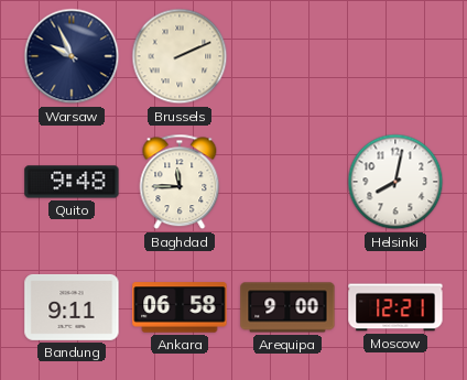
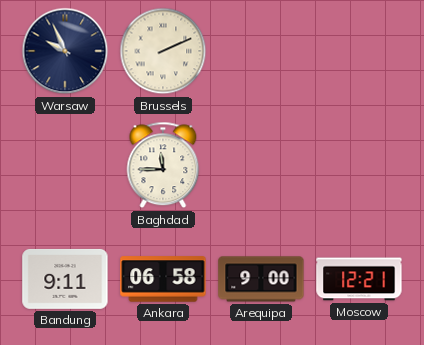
Quito: 9:48 -> none (72, 182)
Helsinki: 8:02 -> none (395, 182)
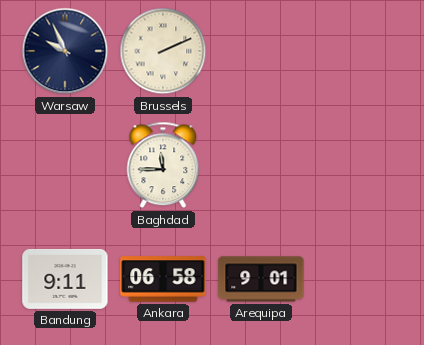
Arequipa: 9:00 -> 9:01 (261, 279)
Moscow: 12:21 -> none (359, 279)
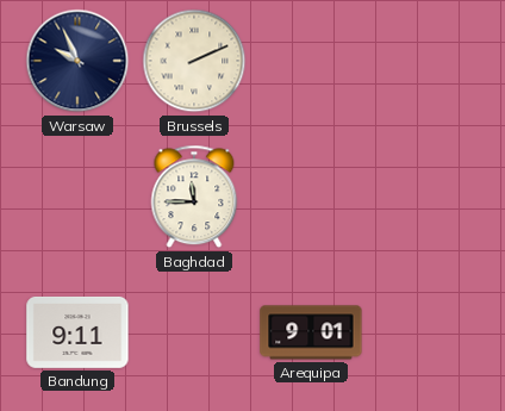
Ankara: 06:58 -> none (163, 279)
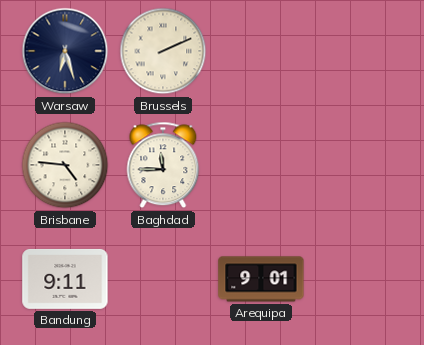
Warsaw: 9:56 -> 6:27 (65, 51)
Brisbane: none -> 4:46 (65, 165)
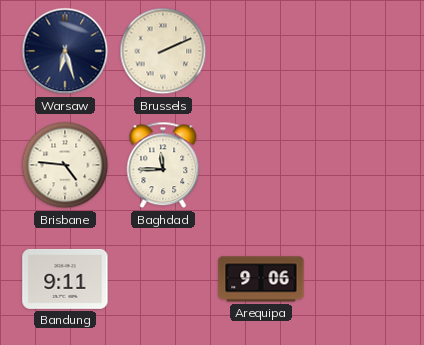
Arequipa: 9:01 -> 9:06 (261, 279)
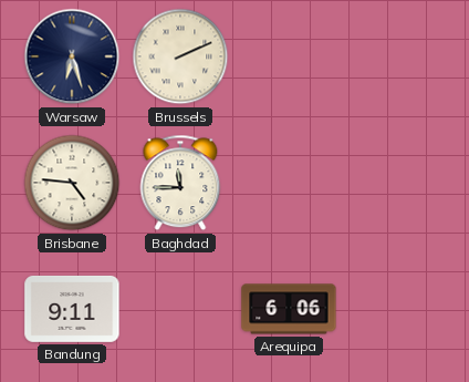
Arequipa: 9:06 -> 6:06 (289, 309)
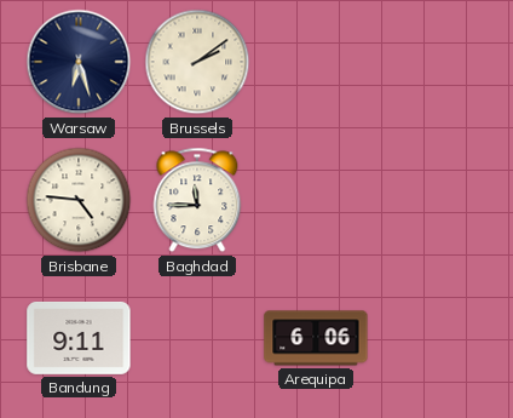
Brussels: 2:11 -> 2:09 (197, 62)
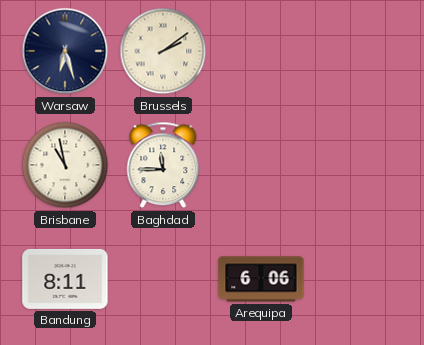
Brisbane: 4:46 -> 10:58 (65, 165)
Bandung: 9:11 -> 8:11 (65, 279)
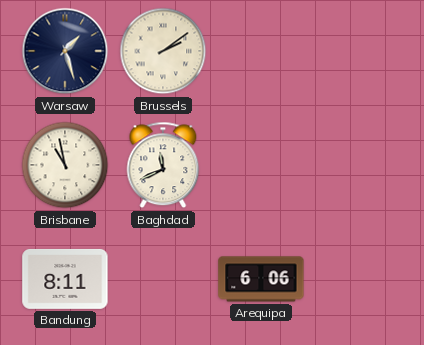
Warsaw: 6:27 -> 1:27 (65, 51)
Baghdad: 11:45 -> 11:41 (163, 165)
